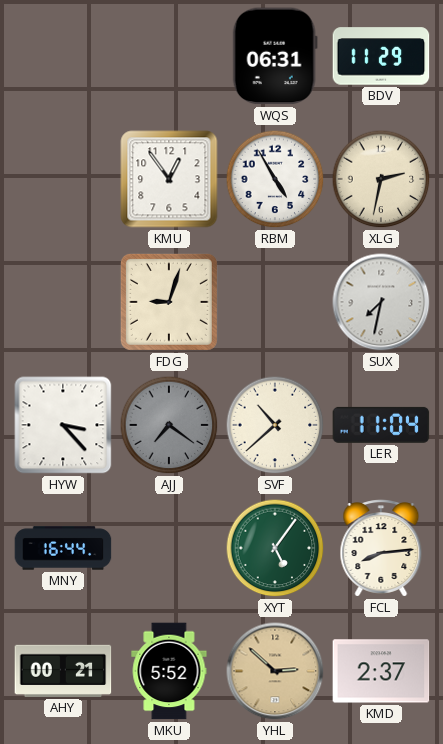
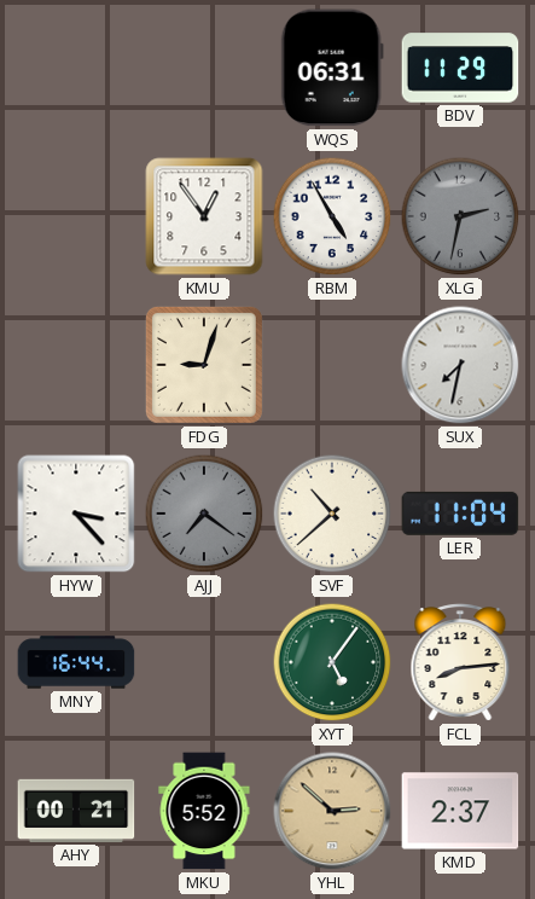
XLG dial: cream -> grey (460, 216)
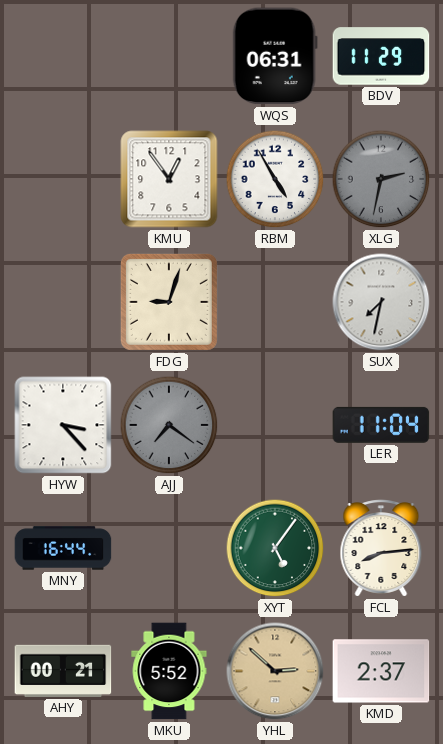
SVF: 10:38 -> none (332, 514)
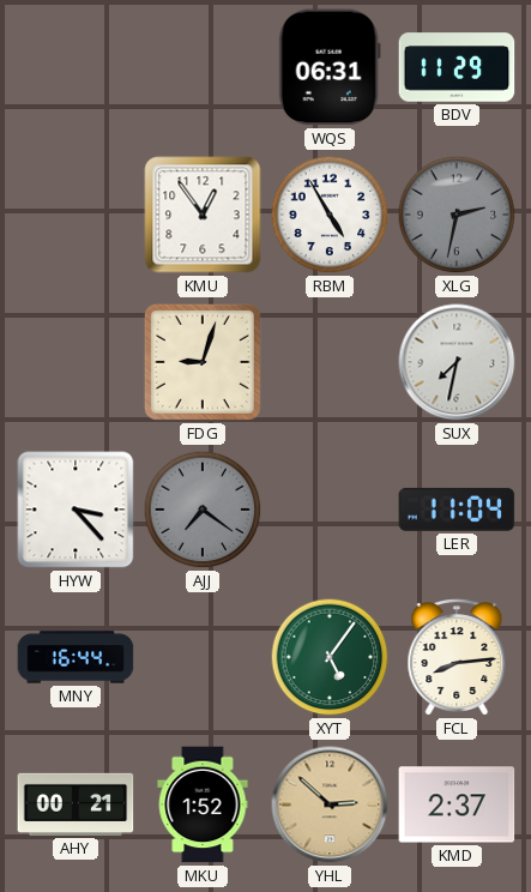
MKU: 5:52 -> 1:52 (203, 804)
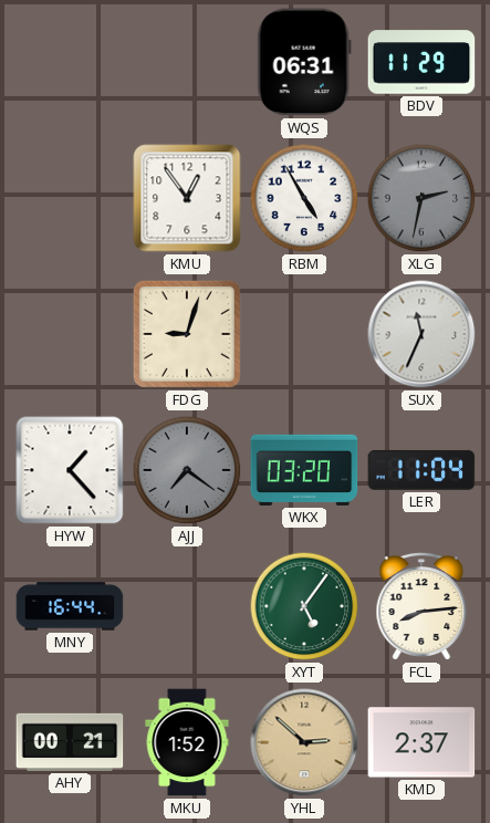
SUX: 7:32 -> 11:34 (421, 334)
HYW: 3:23 -> 1:23 (70, 470)
WKX: none -> 03:20 (304, 470)
